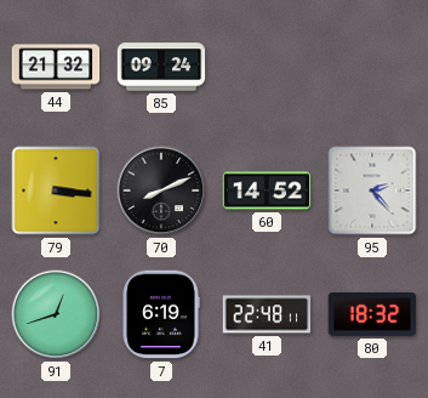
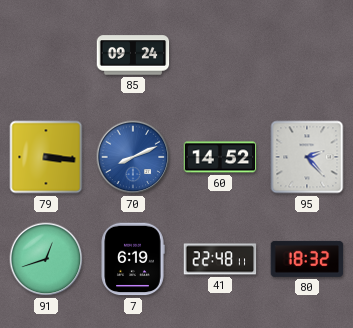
44: 21:32 -> none (56, 67)
70 dial: black -> blue (133, 157)
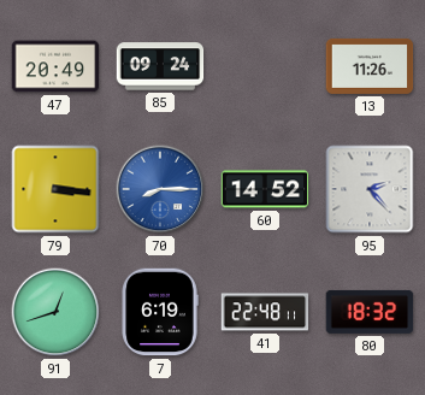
47: none -> 20:49 (55, 66)
13: none -> 11:26 (370, 66)
70: 8:11 -> 8:15 (160, 189)
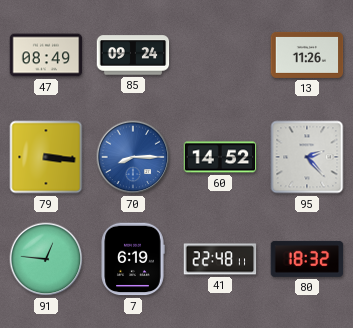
47: 20:49 -> 08:49 (46, 55)
91: 12:42 -> 12:46 (46, 259)
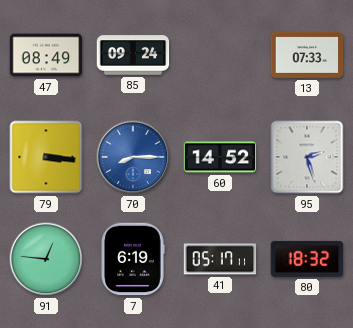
13: 11:26 -> 07:33 (307, 55)
95: 2:23 -> 2:27 (307, 157)
41: 22:48 -> 05:17 (220, 259)
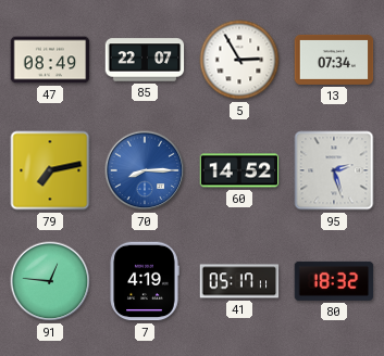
85: 09:24 -> 22:07 (145, 60)
5: none -> 2:55 (239, 60)
13: 07:33 -> 07:34 (334, 60)
79: 3:16 -> 7:13 (50, 170)
7: 6:19 -> 4:19 (145, 281)
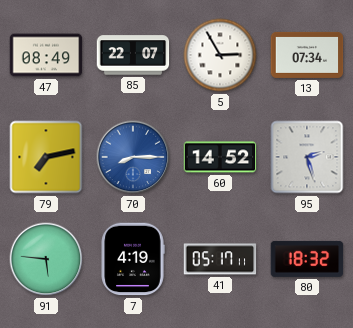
91: 12:46 -> 5:46 (46, 259)
